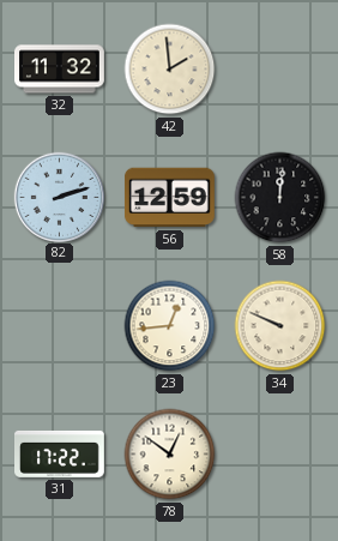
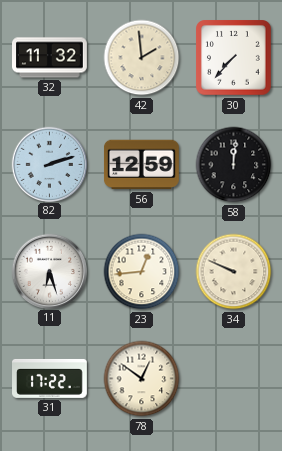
30: none -> 7:37 (234, 58)
11: none -> 6:27 (49, 271)
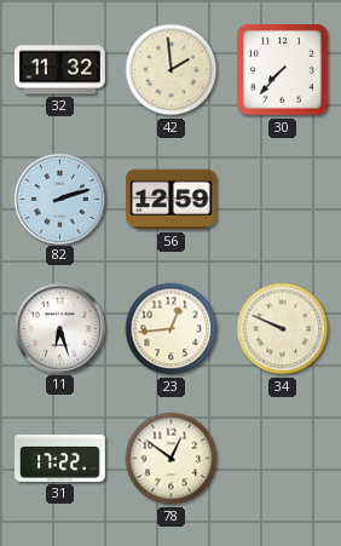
58: 12:01 -> none (234, 165)
